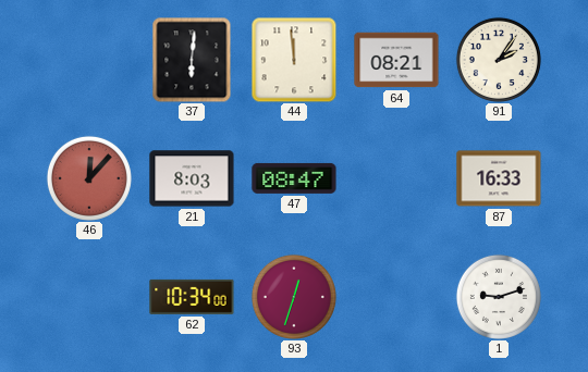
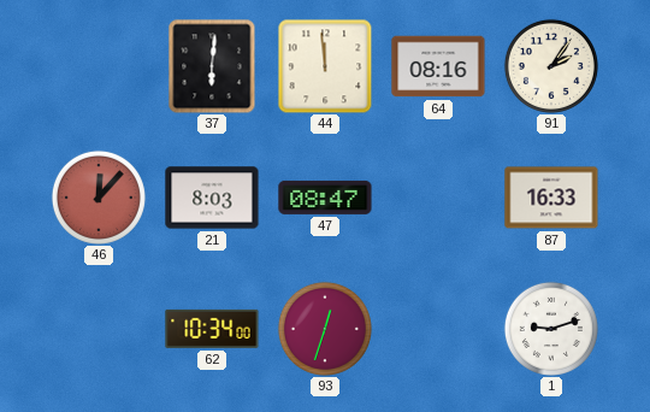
64: 08:21 -> 08:16 (438, 66)
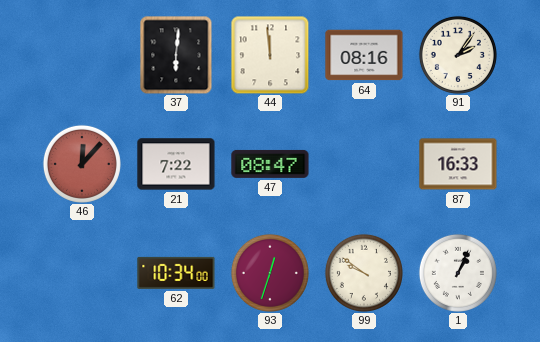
21: 8:03 -> 7:22 (176, 164)
99: none -> 9:51 (364, 273)
1: 9:12 -> 1:04 (458, 273)
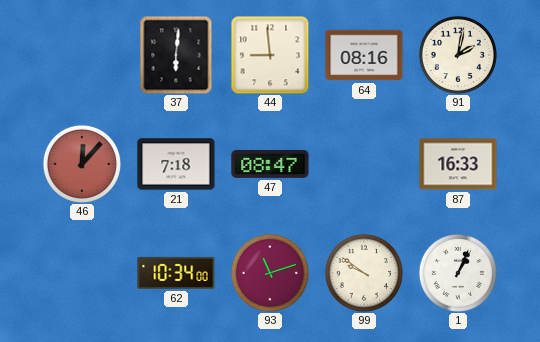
44: 11:59 -> 8:59 (270, 55)
91: 2:06 -> 2:02 (458, 55)
21: 7:22 -> 7:18 (176, 164)
93: 12:33 -> 11:12 (270, 273)
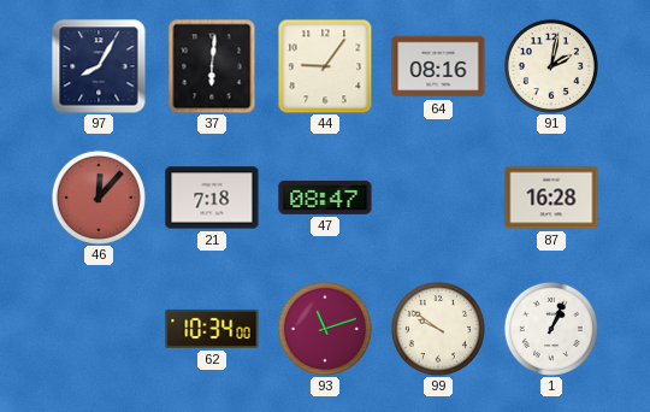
97: none -> 8:05 (99, 66)
44: 8:59 -> 9:06 (325, 66)
87: 16:33 -> 16:28 (551, 198)
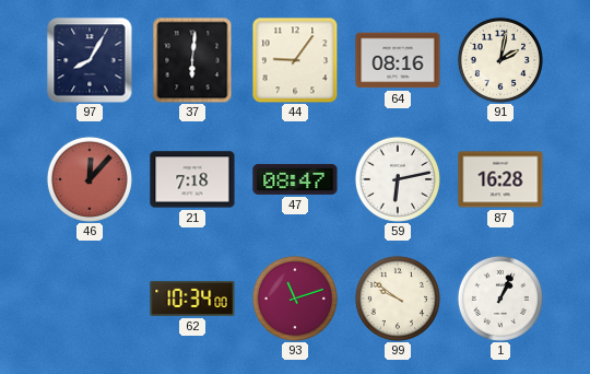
59: none -> 6:13 (398, 179)
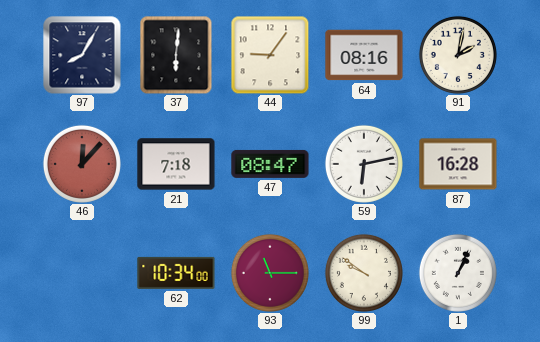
93: 11:12 -> 11:15 (270, 273)
